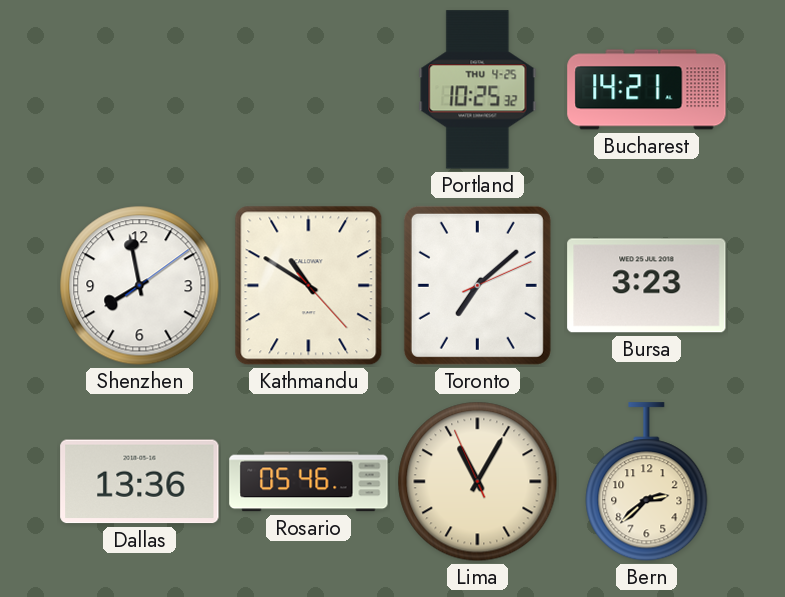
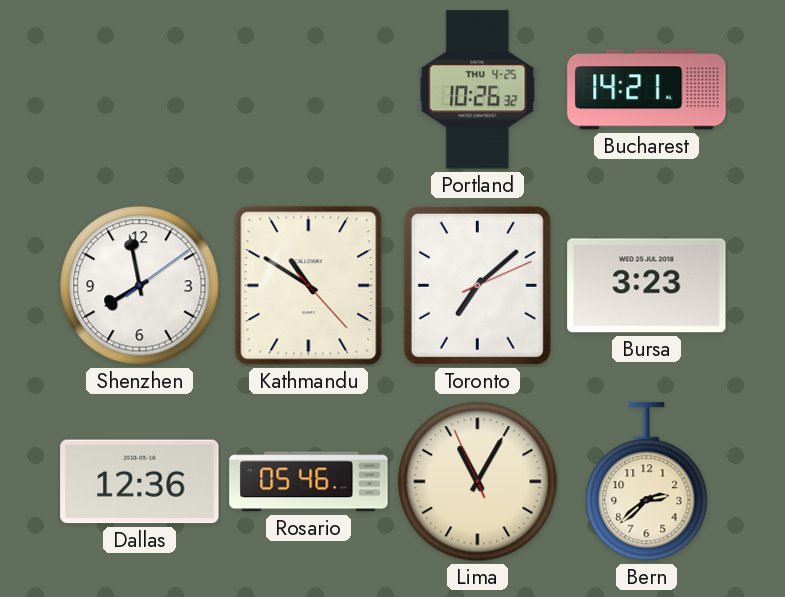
Portland: 10:25 -> 10:26 (478, 90)
Dallas: 13:36 -> 12:36 (140, 482)
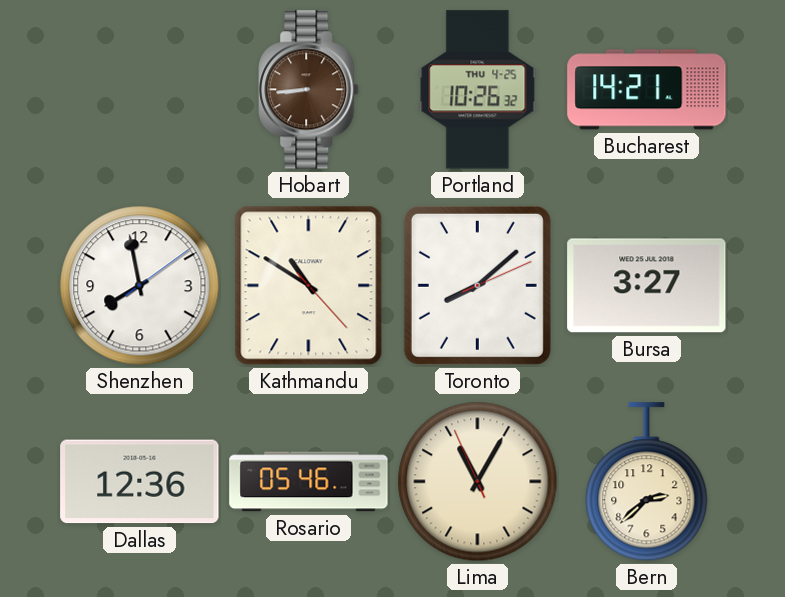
Hobart: none -> 8:44 (309, 90)
Toronto: 7:08 -> 8:08 (477, 285)
Bursa: 3:23 -> 3:27 (647, 286)
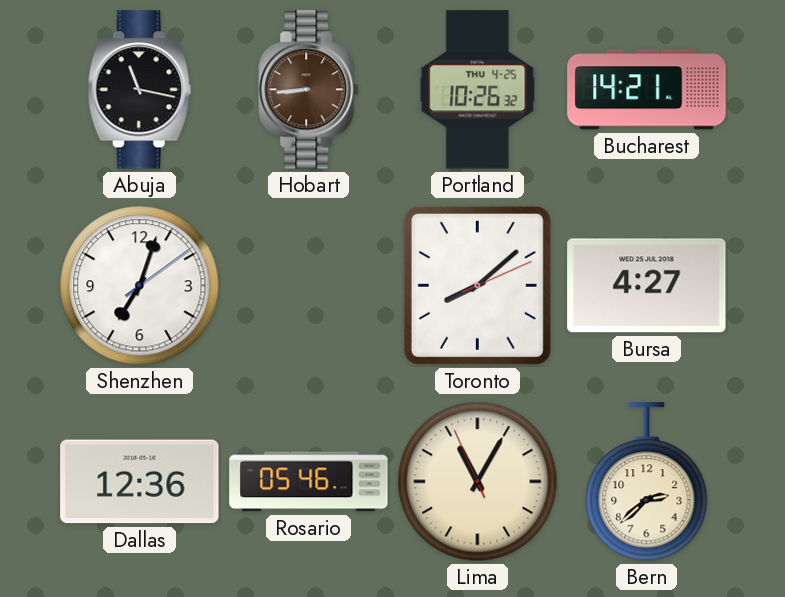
Abuja: none -> 11:17 (139, 90)
Shenzhen: 7:58 -> 7:03 (140, 286)
Kathmandu: 10:50 -> none (309, 286)
Bursa: 3:27 -> 4:27 (647, 286)
